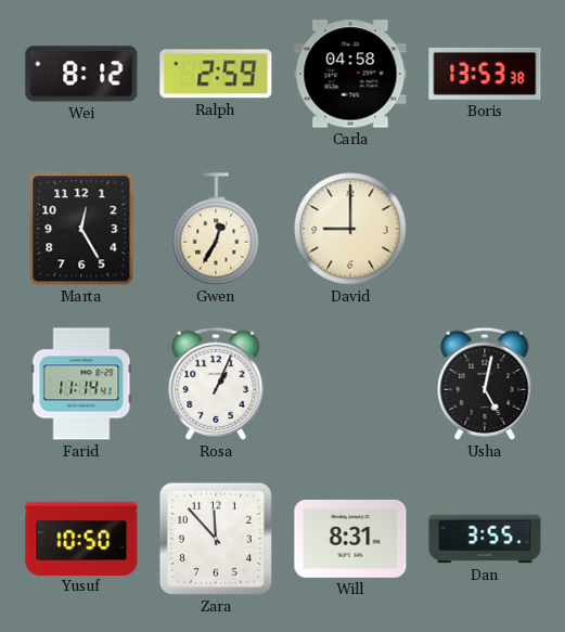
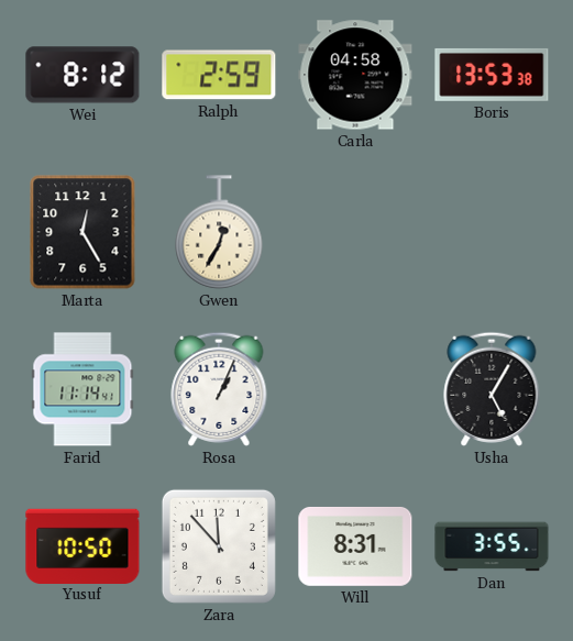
David: 9:00 -> none (350, 229)
Usha: 5:02 -> 5:05 (492, 389)
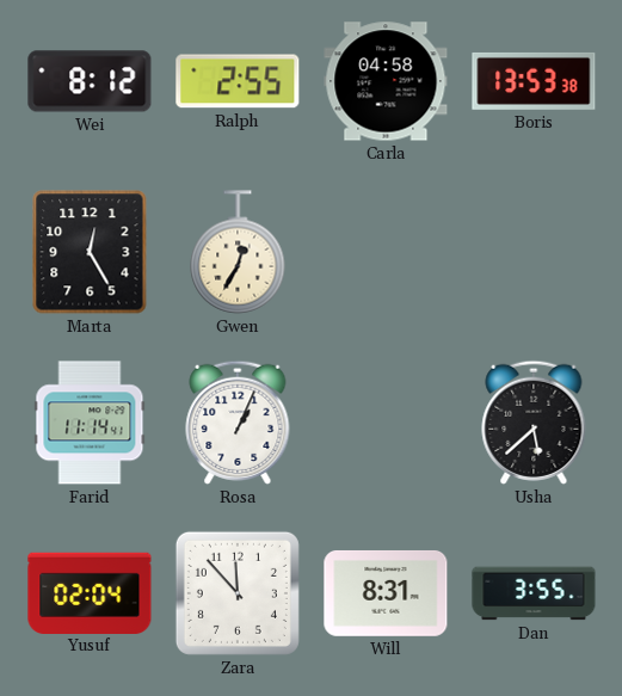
Ralph: 2:59 -> 2:55 (238, 81)
Usha: 5:05 -> 5:38 (534, 423)
Yusuf: 10:50 -> 02:04 (90, 592)
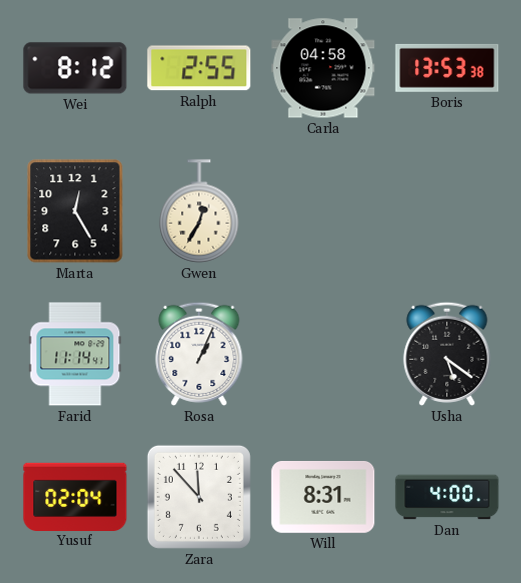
Usha: 5:38 -> 5:21 (447, 354)
Dan: 3:55 -> 4:00 (447, 497)
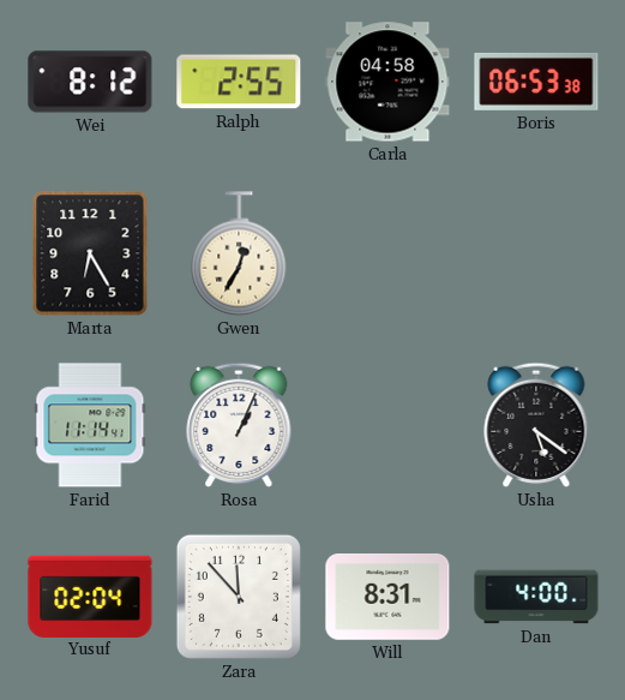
Boris: 13:53 -> 06:53 (536, 82)
Marta: 12:25 -> 6:25 (90, 253)
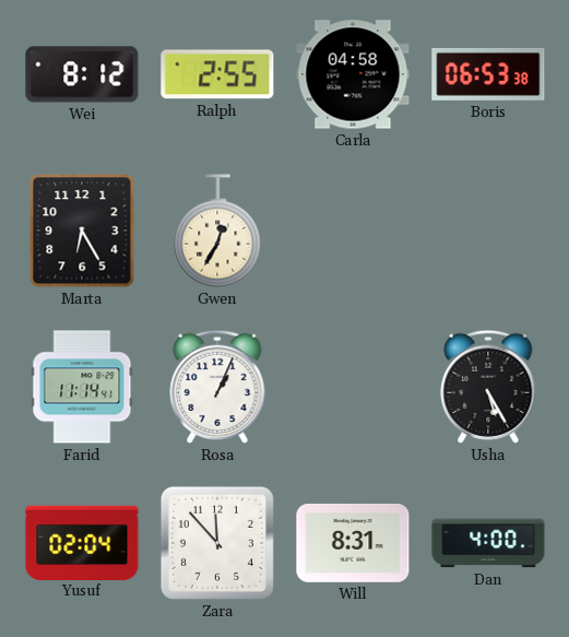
Usha: 5:21 -> 5:25 (488, 387)
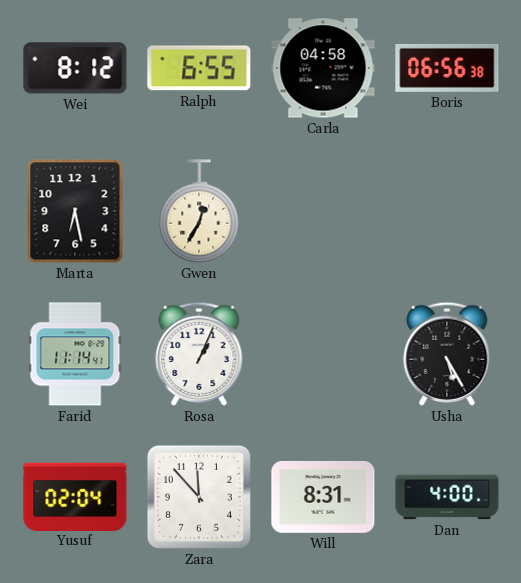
Ralph: 2:55 -> 6:55 (199, 68)
Boris: 06:53 -> 06:56 (447, 68)
Marta: 6:25 -> 6:28 (75, 211)
